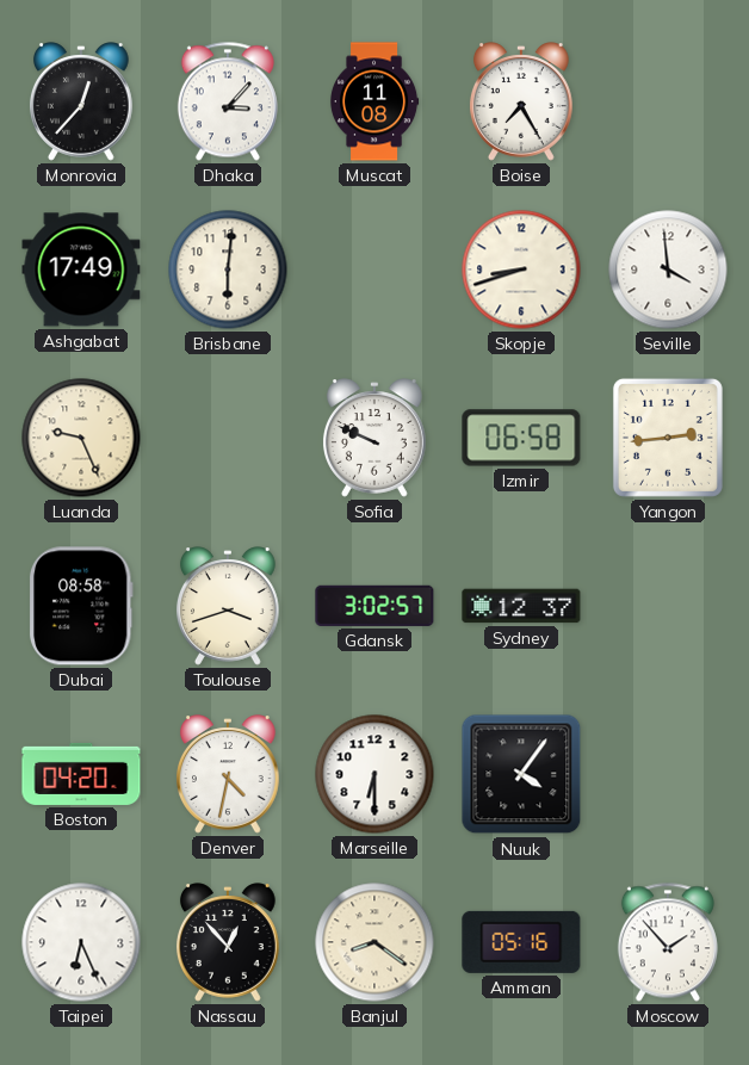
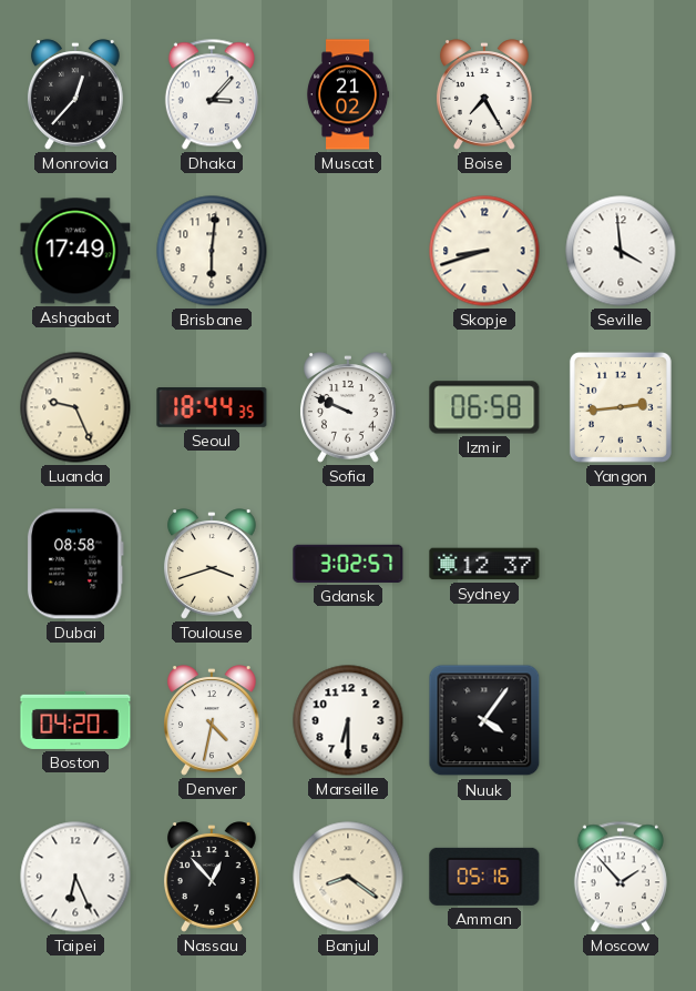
Muscat: 11:08 -> 21:02 (348, 94)
Seoul: none -> 18:44 (212, 407)
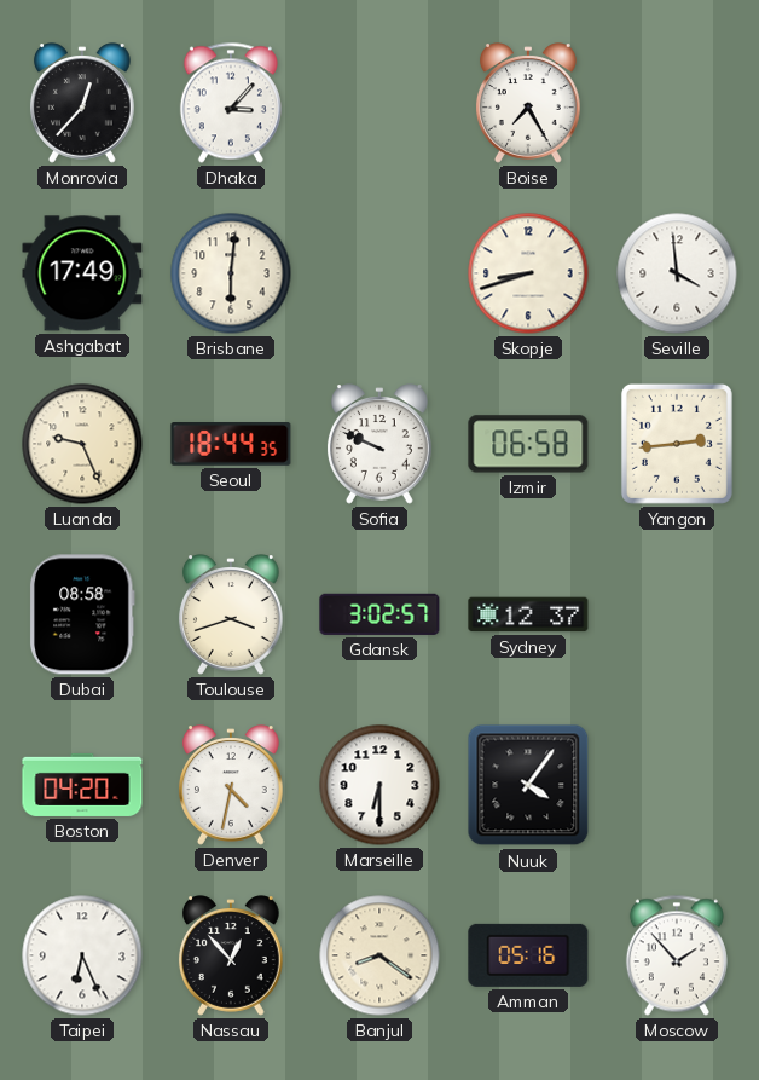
Muscat: 21:02 -> none (348, 94)
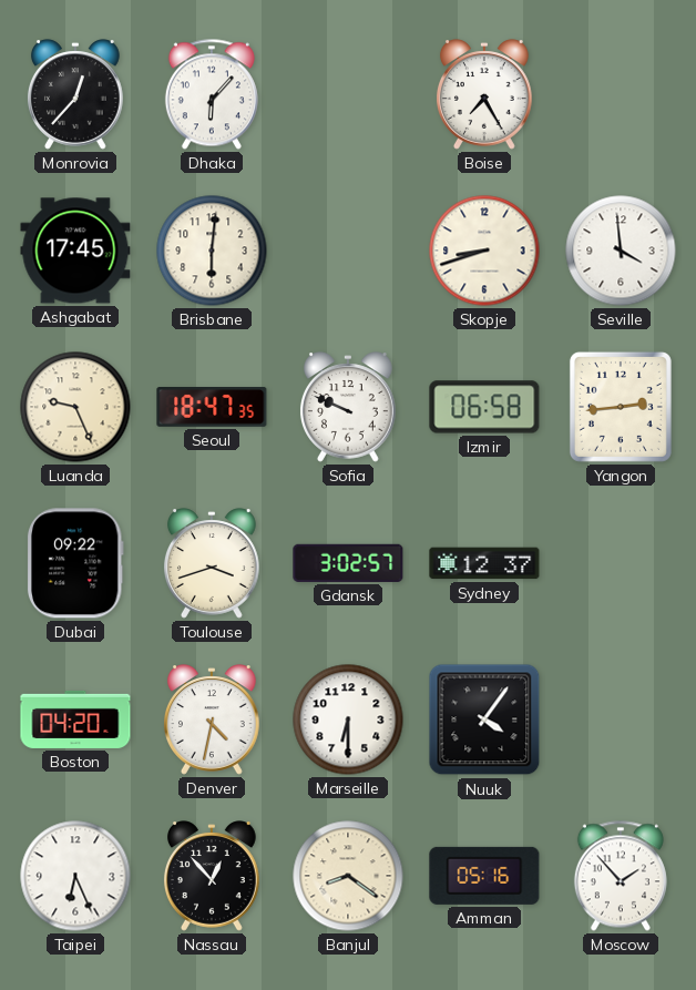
Dhaka: 3:07 -> 6:07 (212, 94)
Ashgabat: 17:49 -> 17:45 (75, 251)
Seoul: 18:44 -> 18:47 (212, 407)
Dubai: 08:58 -> 09:22 (75, 563)
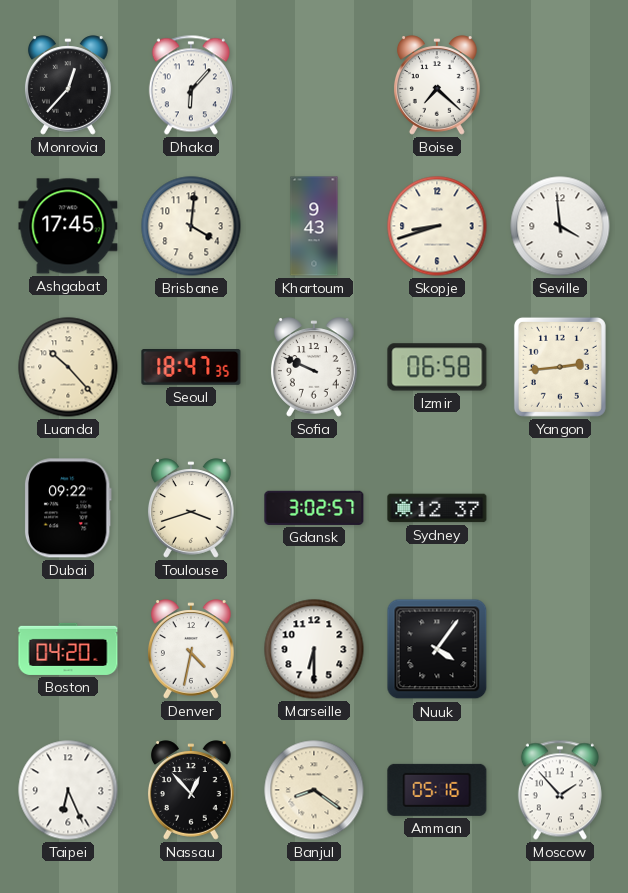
Boise: 7:25 -> 7:22 (437, 85)
Brisbane: 6:01 -> 4:01 (191, 226)
Khartoum: none -> 9:43 (314, 226)
Luanda: 9:26 -> 10:23 (68, 367)
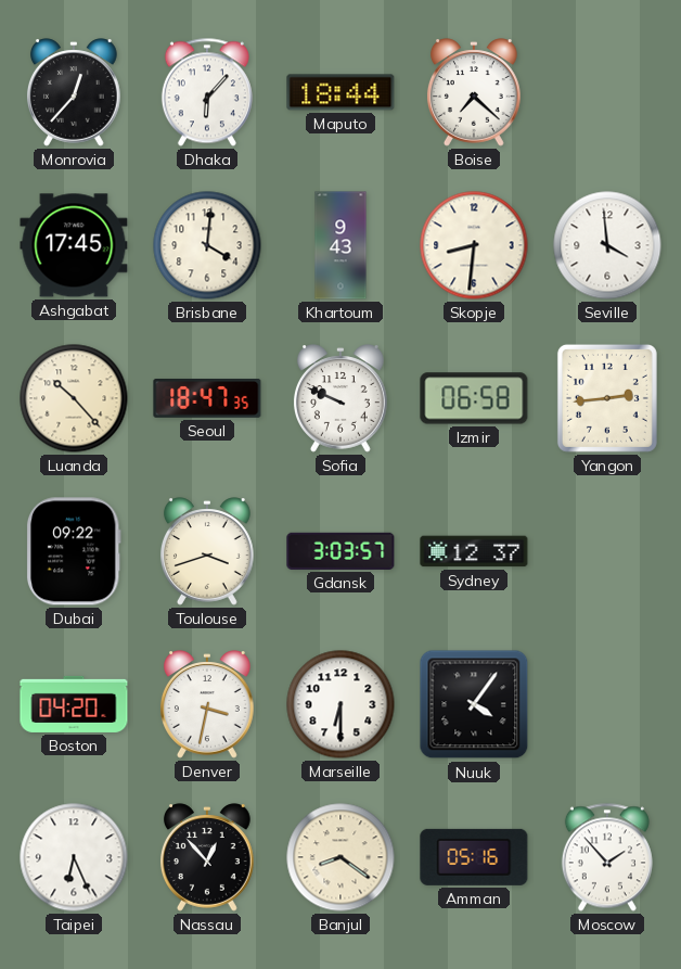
Maputo: none -> 18:44 (340, 92)
Skopje: 8:42 -> 8:31 (474, 245)
Gdansk: 3:02 -> 3:03 (340, 551)
Denver: 4:32 -> 3:32 (207, 704)
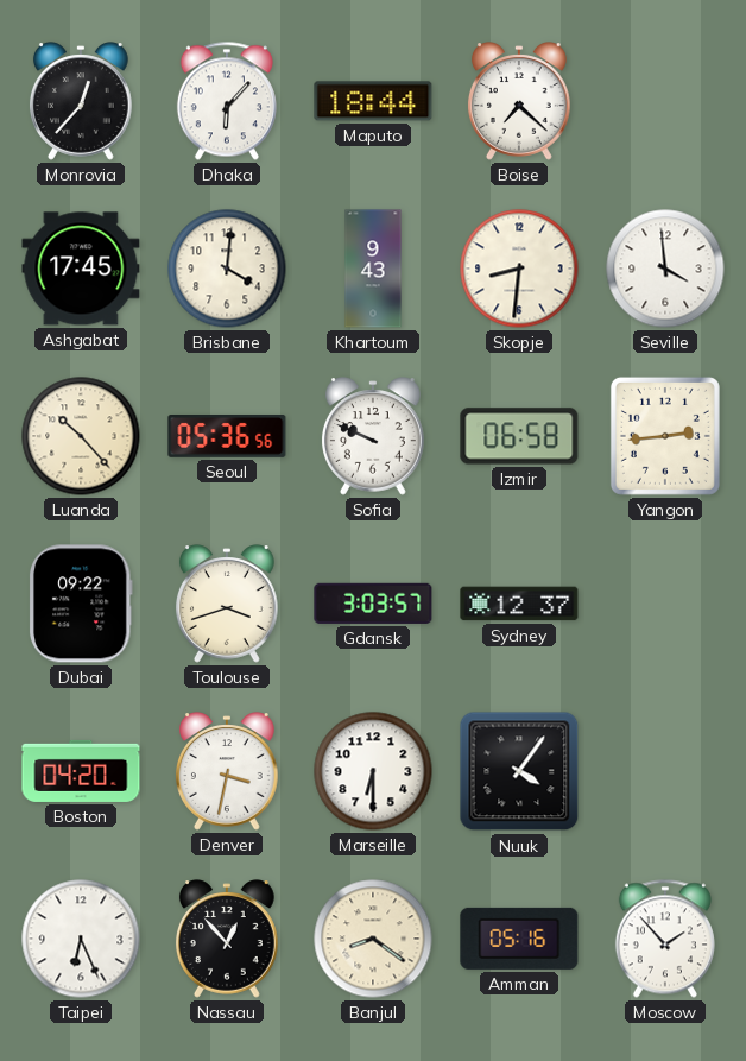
Seoul: 18:47 -> 05:36 (227, 436)
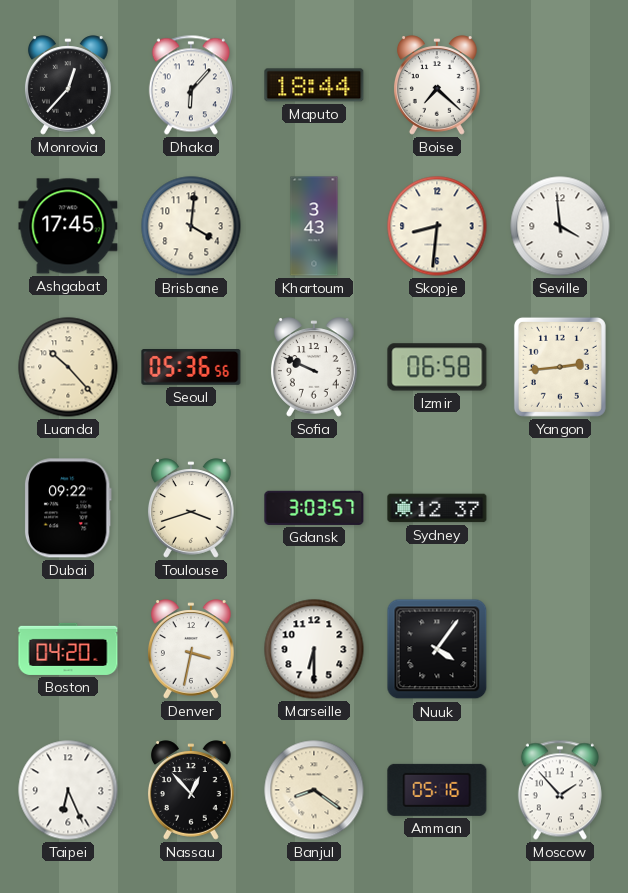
Khartoum: 9:43 -> 3:43 (314, 226)
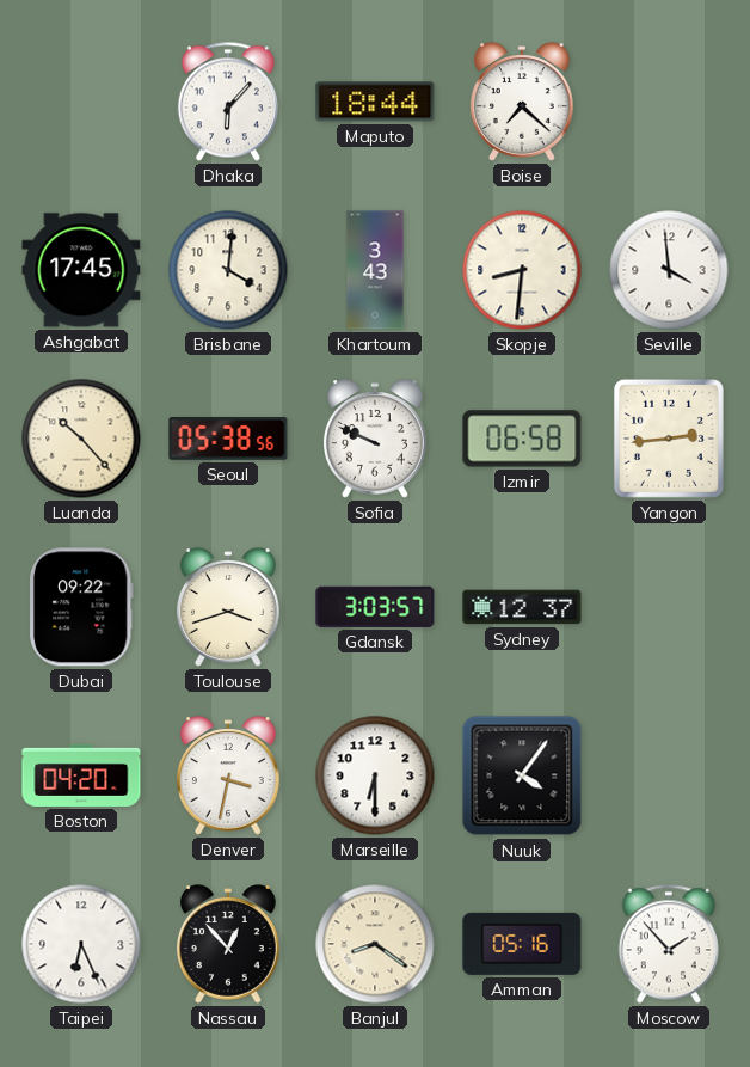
Monrovia: 12:37 -> none (68, 85)
Seoul: 05:36 -> 05:38 (228, 439)
